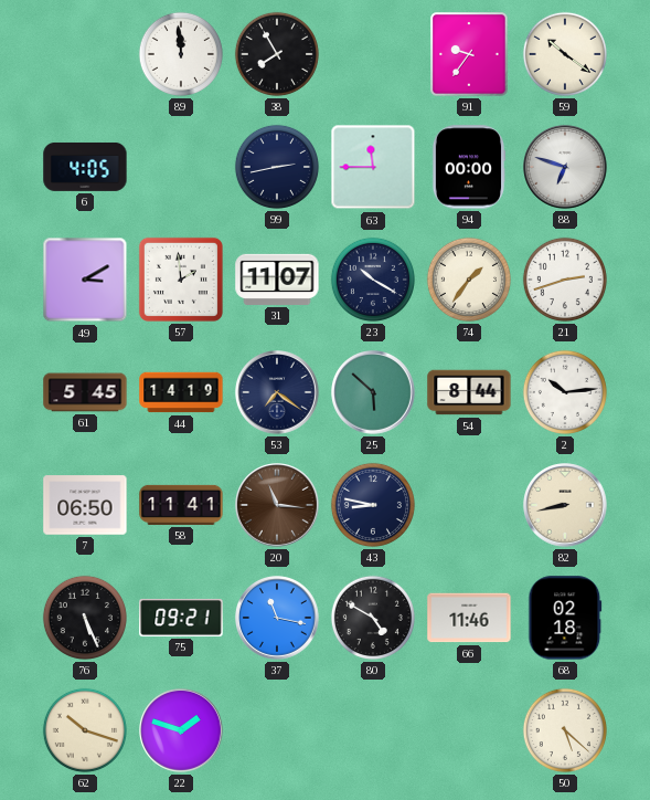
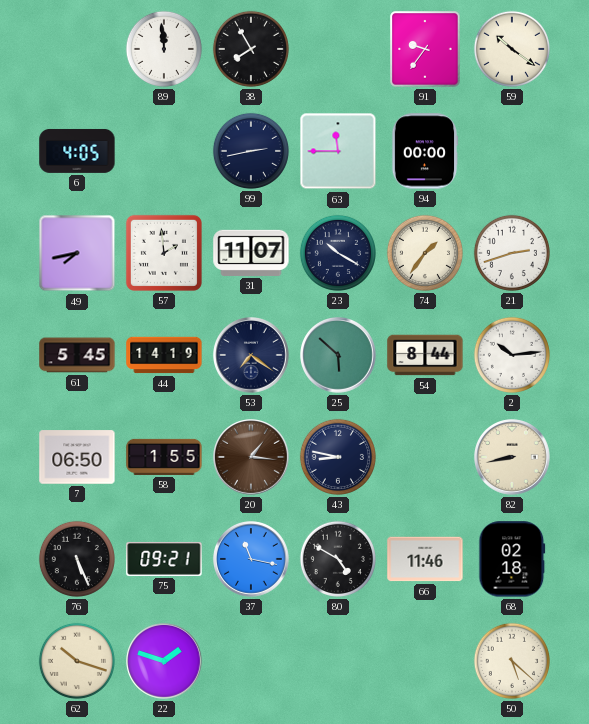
88: 6:48 -> none (566, 168)
49: 3:10 -> 7:43 (77, 253)
58: 11:41 -> 1:55 (164, 457)
20: 11:16 -> 1:16 (252, 458)
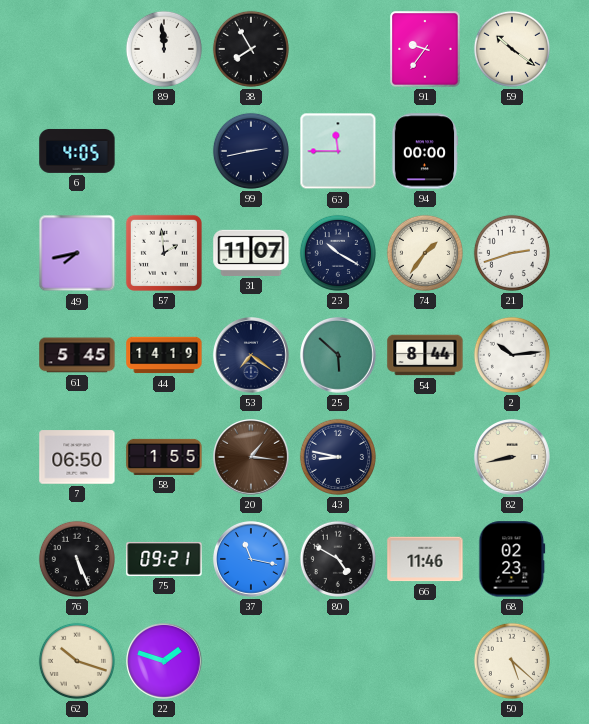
68: 02:18 -> 02:23 (512, 559)
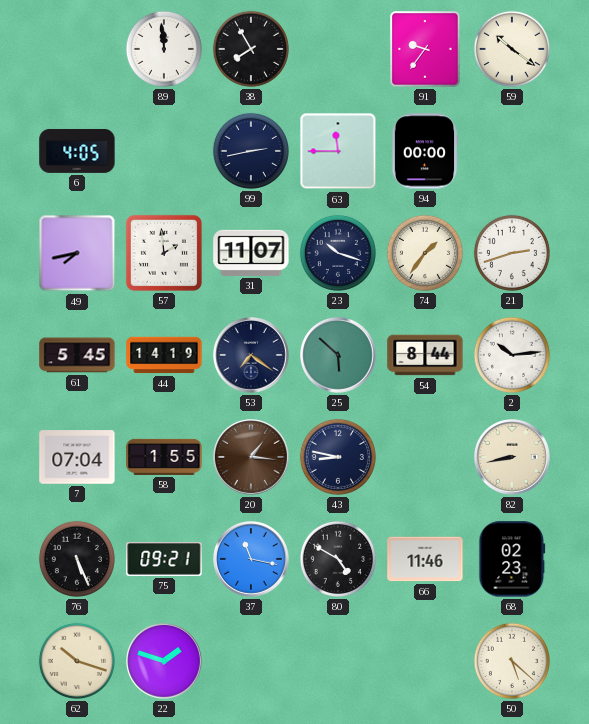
23: 10:20 -> 10:18 (338, 253)
7: 06:50 -> 07:04 (77, 457)
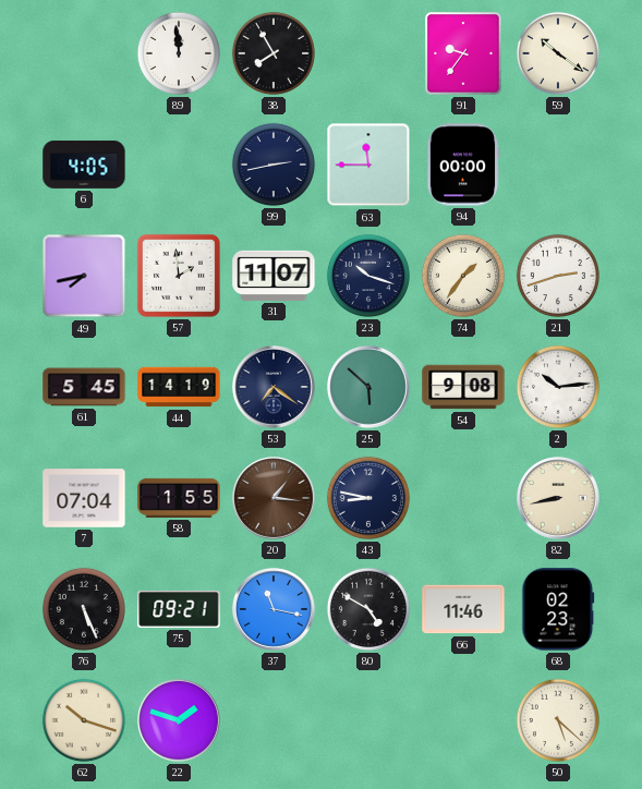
54: 8:44 -> 9:08 (463, 387)
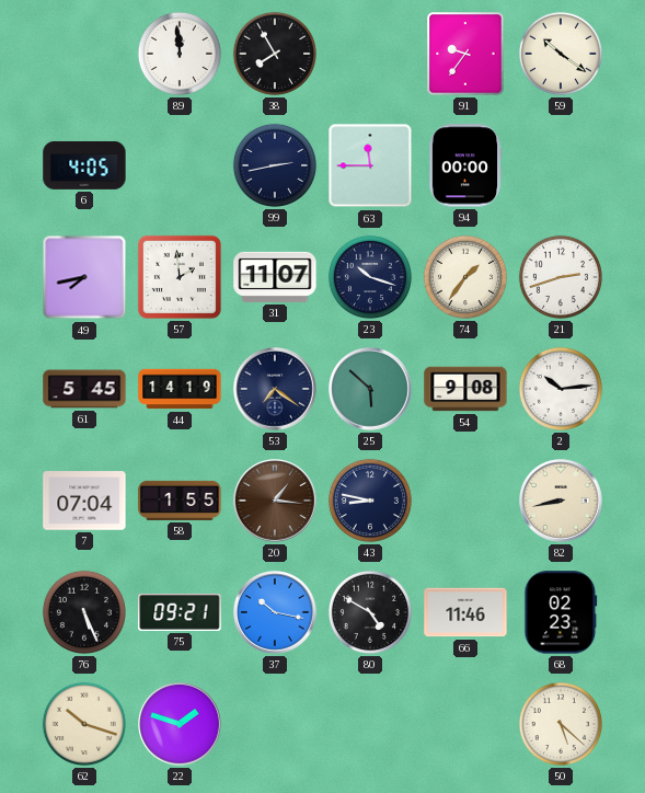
37: 11:17 -> 10:17 (276, 613)
